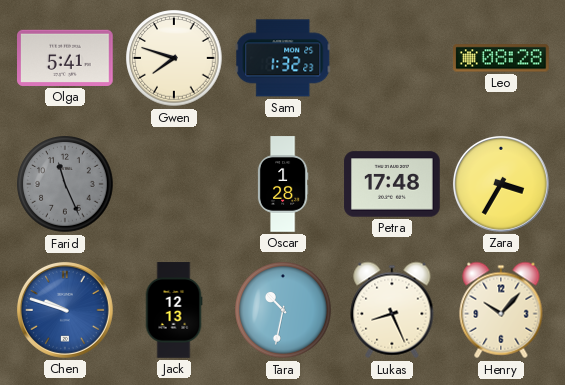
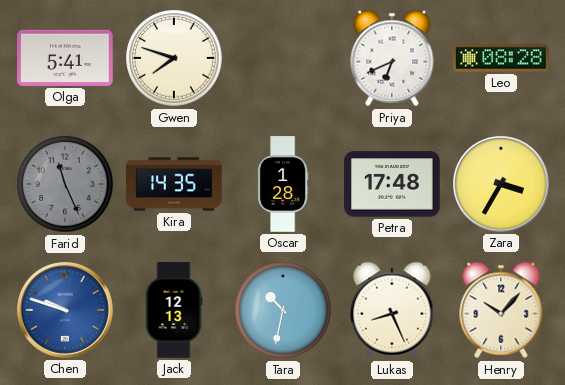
Sam: 1:32 -> none (283, 58)
Priya: none -> 6:41 (392, 58)
Kira: none -> 14:35 (174, 184)
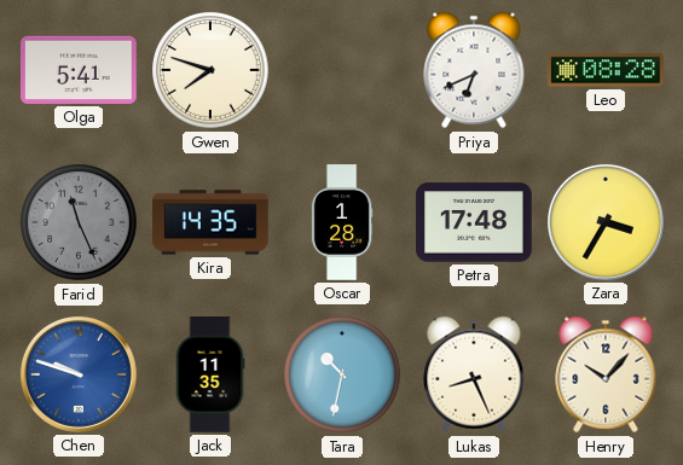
Jack: 12:13 -> 11:35 (210, 374)
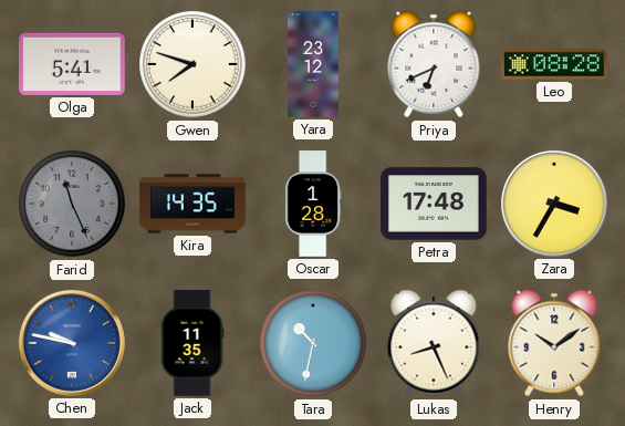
Yara: none -> 23:12 (313, 64)
Chen: 9:48 -> 9:47 (72, 343)
Henry: 10:07 -> 10:09 (554, 343)
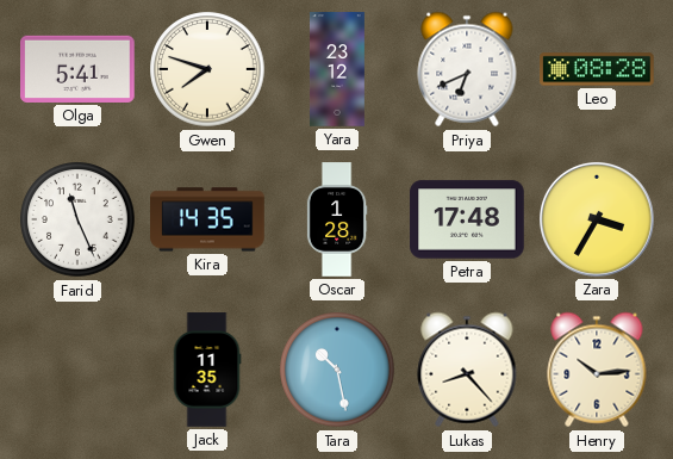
Farid dial: grey -> white (77, 219)
Chen: 9:47 -> none (72, 343)
Tara: 10:32 -> 10:28 (337, 370)
Lukas: 8:26 -> 8:23 (467, 370)
Henry: 10:09 -> 10:14 (597, 370)
